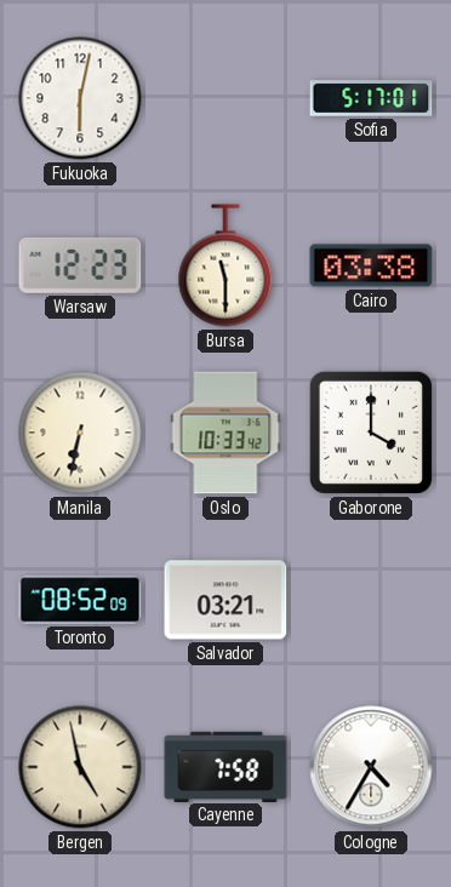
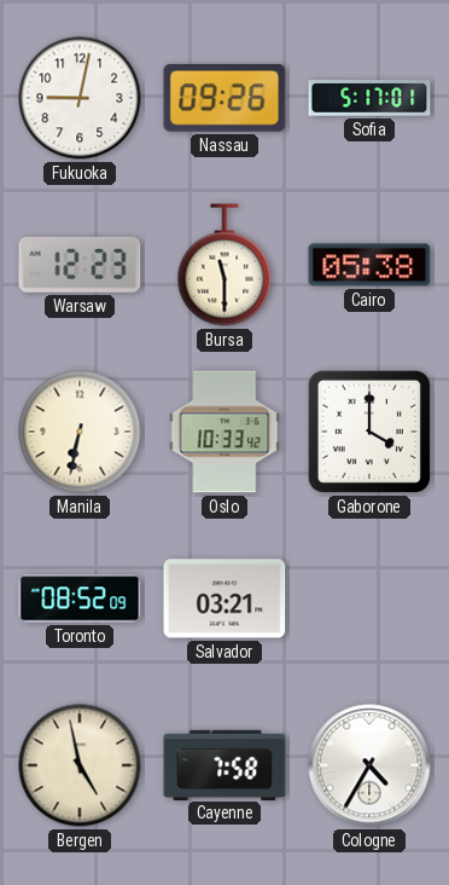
Fukuoka: 6:02 -> 9:02 (80, 98)
Nassau: none -> 09:26 (224, 98)
Cairo: 03:38 -> 05:38 (369, 265)
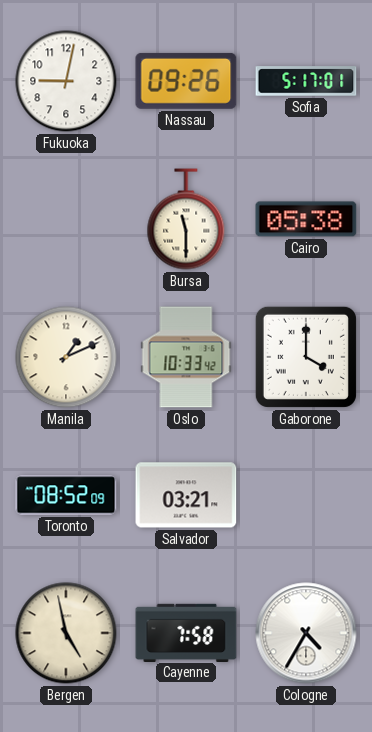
Warsaw: 12:23 -> none (80, 265)
Manila: 6:32 -> 1:11 (66, 357)
